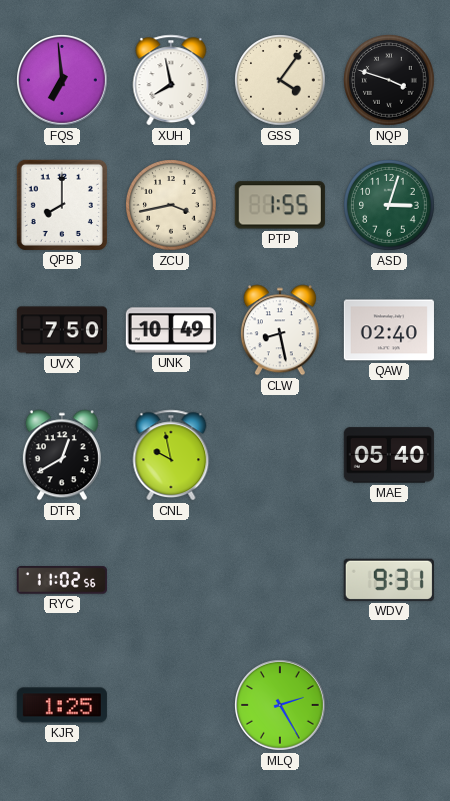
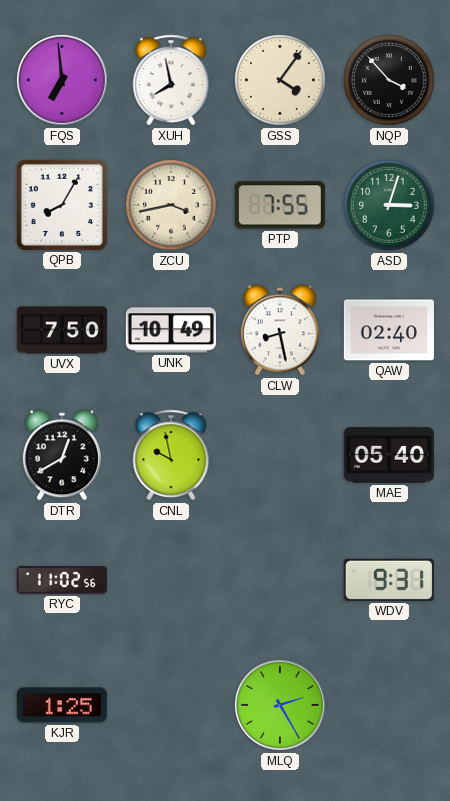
NQP: 3:48 -> 3:53 (389, 80)
QPB: 8:00 -> 8:05 (62, 205)
PTP: 1:55 -> 7:55 (280, 205)
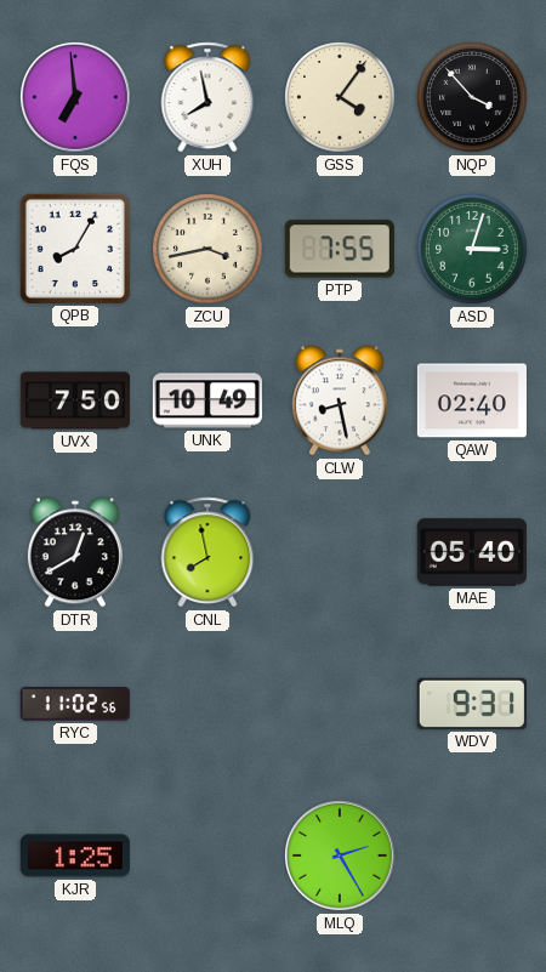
CNL: 9:58 -> 7:58 (207, 552)
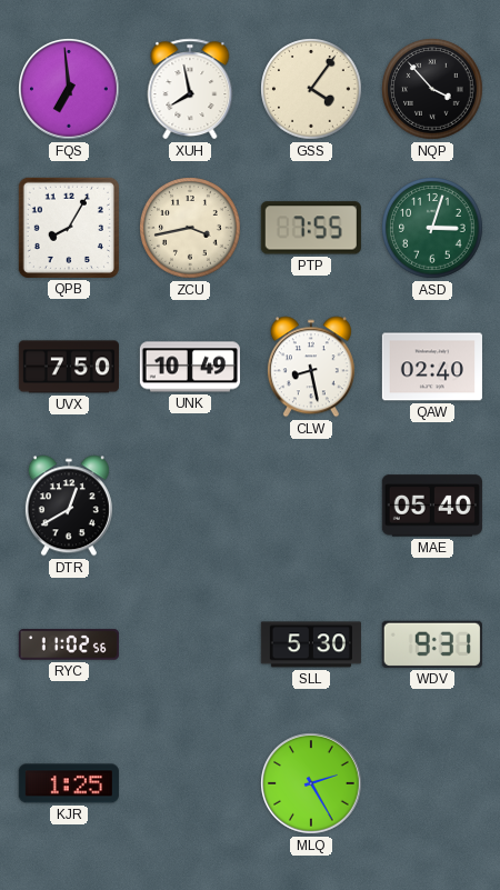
CNL: 7:58 -> none (207, 552)
SLL: none -> 5:30 (311, 644)
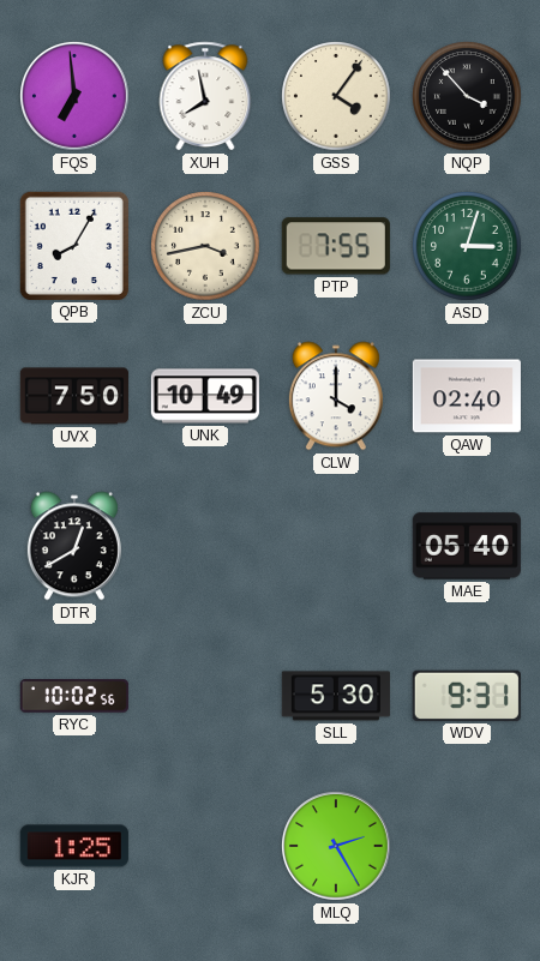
CLW: 8:28 -> 4:00 (336, 396)
RYC: 11:02 -> 10:02 (74, 696)
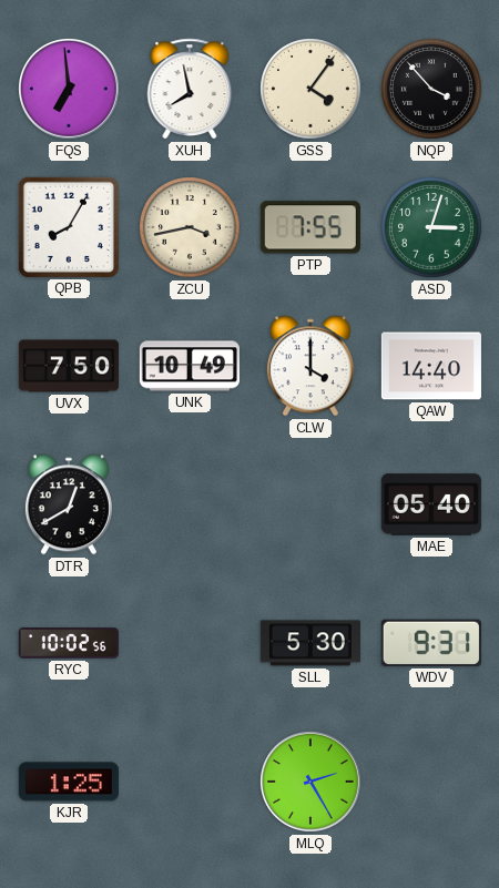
QAW: 02:40 -> 14:40 (431, 366)
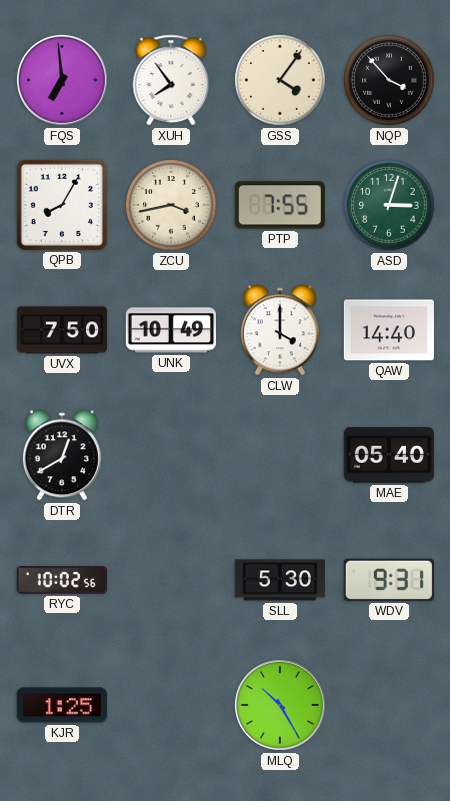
XUH: 7:58 -> 7:54 (171, 80)
MLQ: 2:25 -> 10:25 (280, 705)
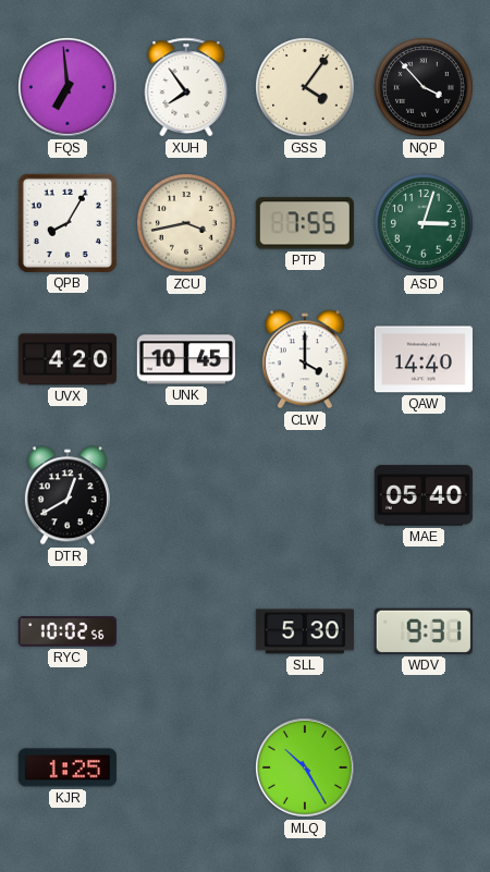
UVX: 7:50 -> 4:20 (68, 359)
UNK: 10:49 -> 10:45 (186, 359)
